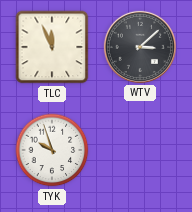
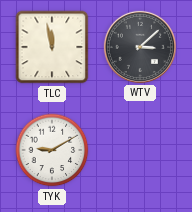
TLC: 11:56 -> 11:58 (52, 47)
TYK: 9:57 -> 9:10 (52, 150)
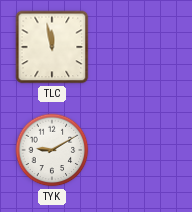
WTV: 3:08 -> none (140, 47)
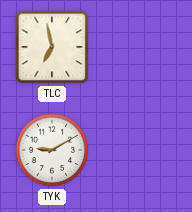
TLC: 11:58 -> 6:58 (52, 47)
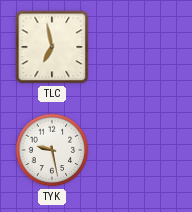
TYK: 9:10 -> 9:28 (52, 150)
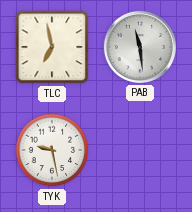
PAB: none -> 11:29 (140, 47)
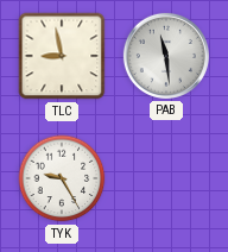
TLC: 6:58 -> 8:58 (62, 56)
TYK: 9:28 -> 9:25 (62, 178)
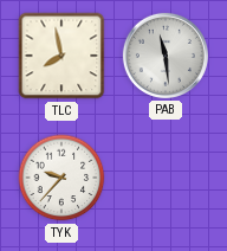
TLC: 8:58 -> 7:58 (61, 56)
TYK: 9:25 -> 9:37 (61, 178)
